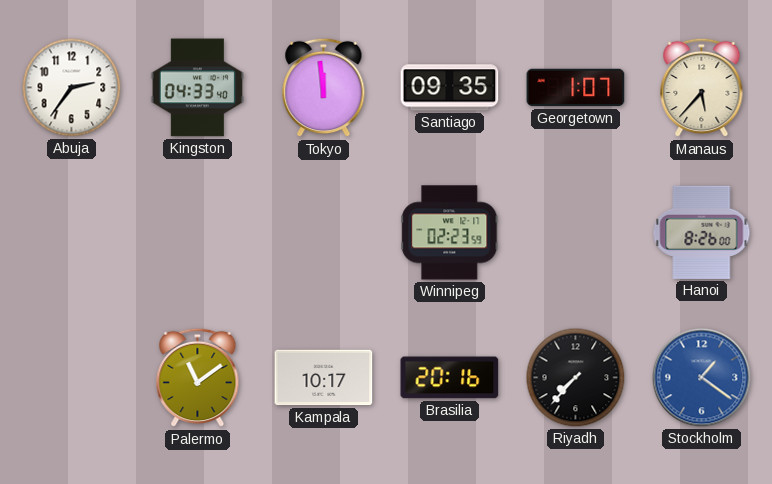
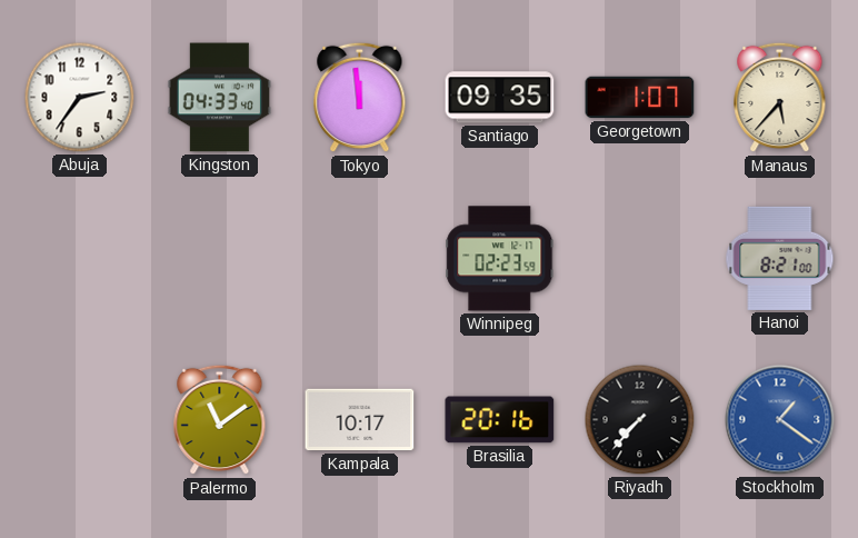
Hanoi: 8:26 -> 8:21 (780, 258)
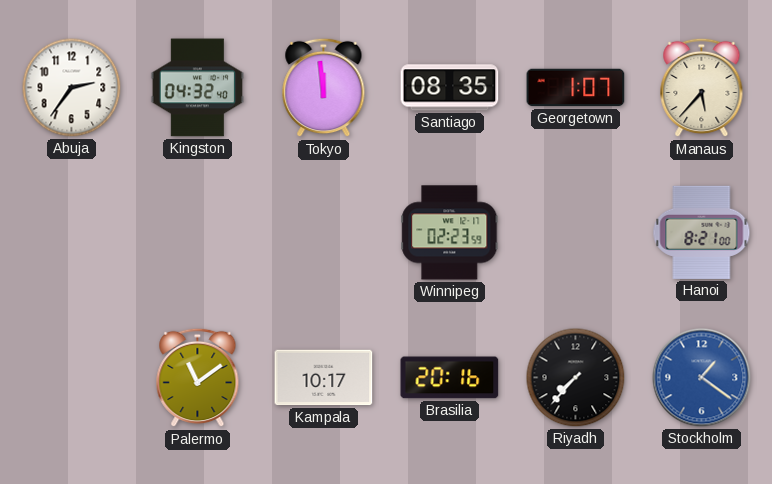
Kingston: 04:33 -> 04:32 (198, 88)
Santiago: 09:35 -> 08:35 (450, 88)
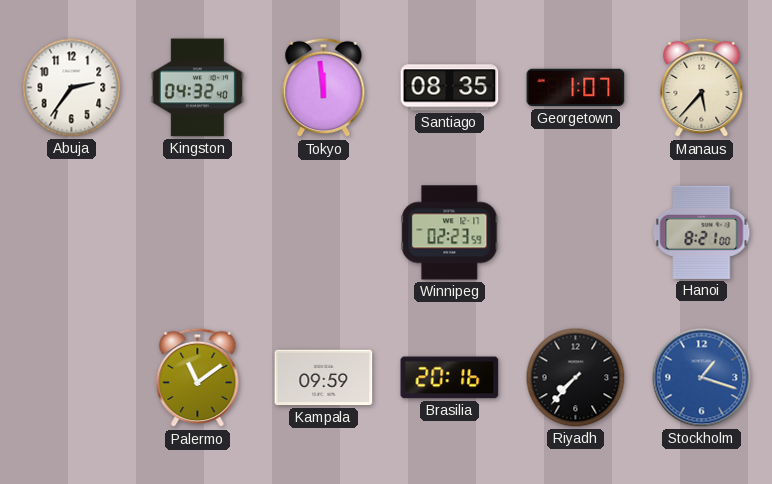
Kampala: 10:17 -> 09:59 (324, 378)
Stockholm: 1:21 -> 1:18 (702, 378)
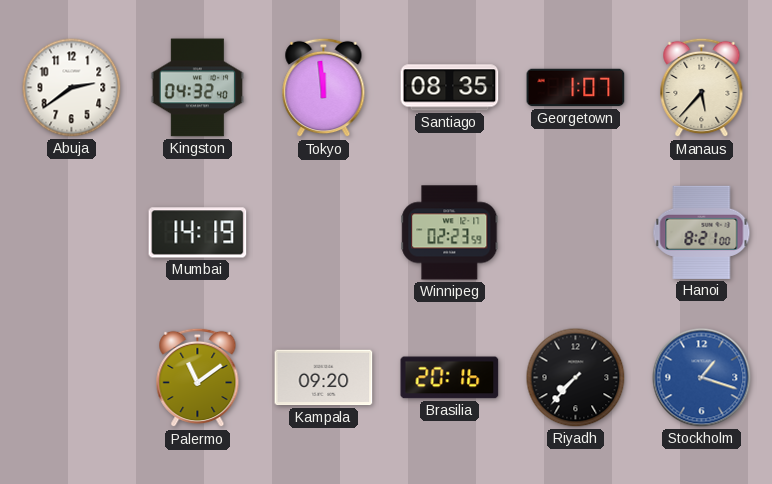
Abuja: 2:36 -> 2:39 (72, 88)
Mumbai: none -> 14:19 (198, 233)
Kampala: 09:59 -> 09:20 (324, 378)
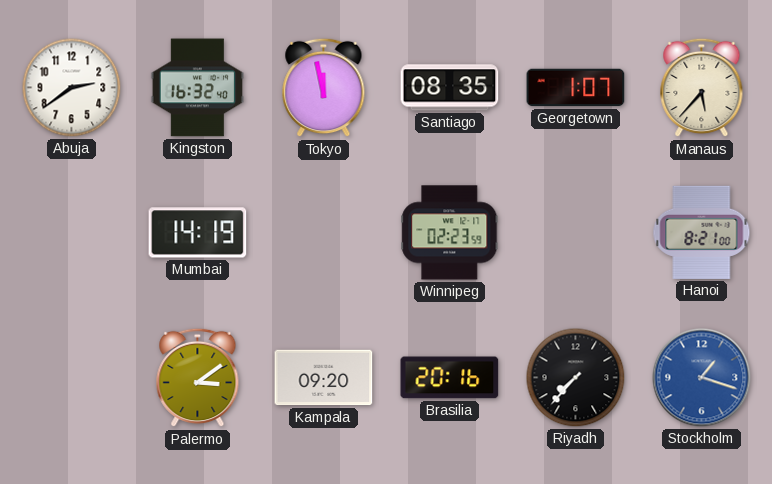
Kingston: 04:32 -> 16:32 (198, 88)
Tokyo: 11:59 -> 11:58 (324, 88)
Palermo: 11:09 -> 3:09 (198, 378)
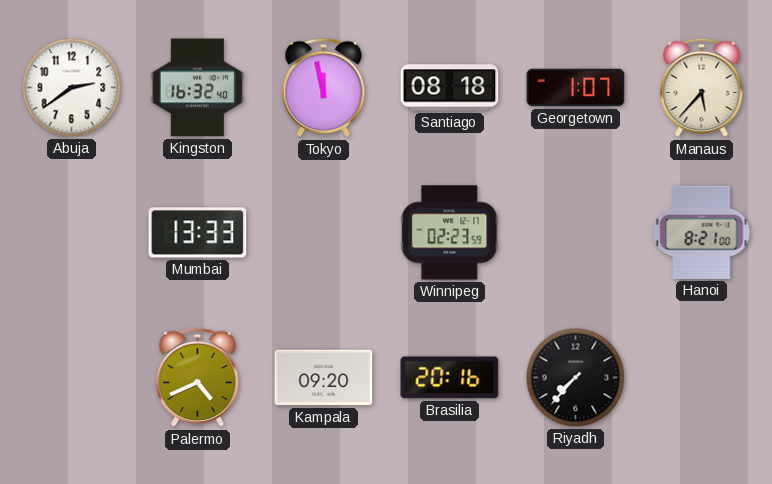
Santiago: 08:35 -> 08:18 (450, 88)
Mumbai: 14:19 -> 13:33 (198, 233)
Palermo: 3:09 -> 4:41 (198, 378)
Stockholm: 1:18 -> none (702, 378)
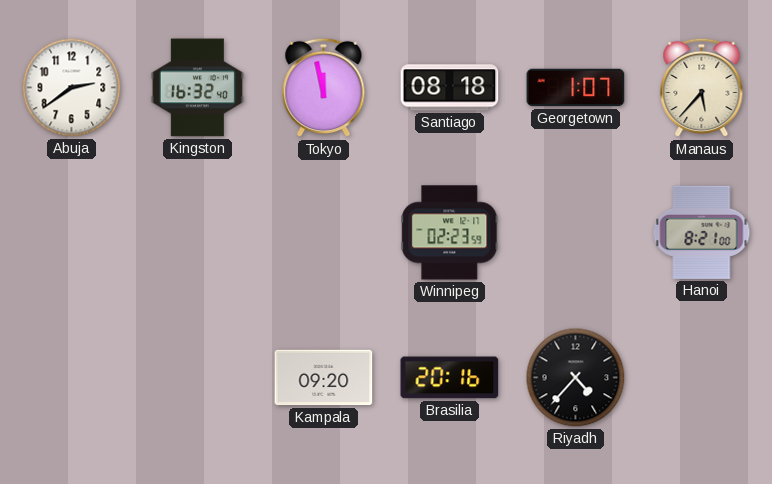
Mumbai: 13:33 -> none (198, 233)
Palermo: 4:41 -> none (198, 378)
Riyadh: 7:37 -> 4:37 (576, 378)
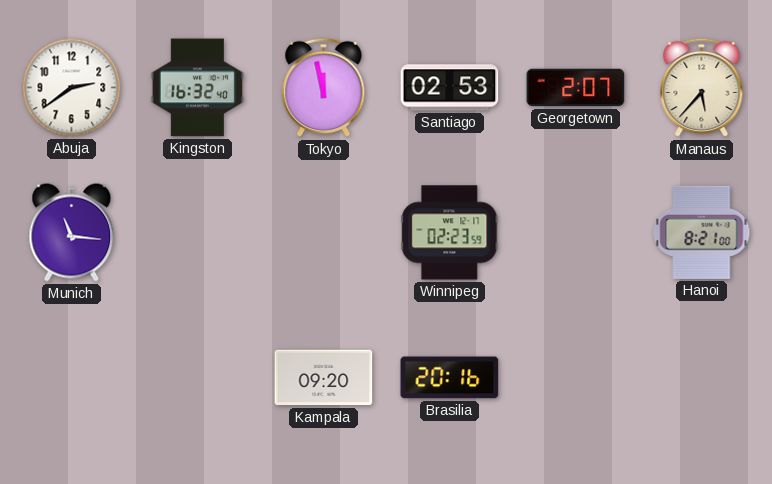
Santiago: 08:18 -> 02:53 (450, 88)
Georgetown: 1:07 -> 2:07 (576, 88)
Munich: none -> 11:16 (72, 233)
Riyadh: 4:37 -> none (576, 378)
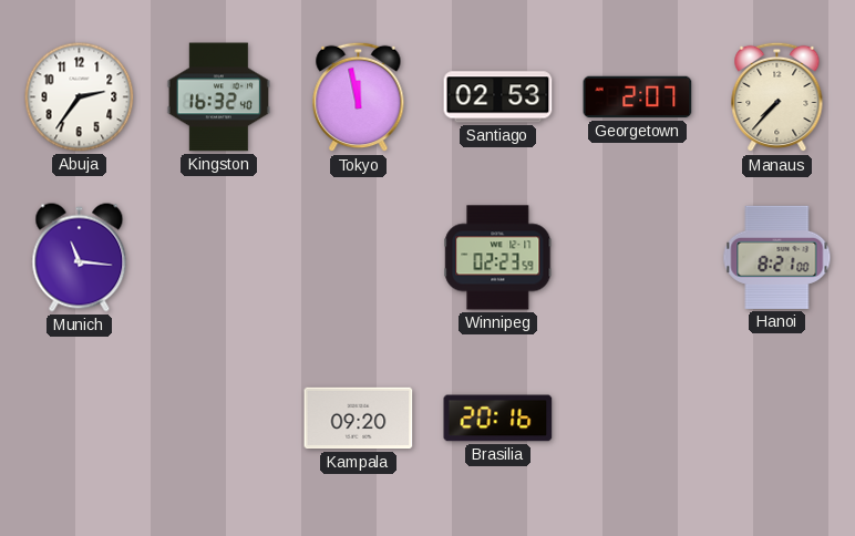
Abuja: 2:39 -> 2:36 (80, 97)
Manaus: 5:37 -> 7:37 (777, 97)
